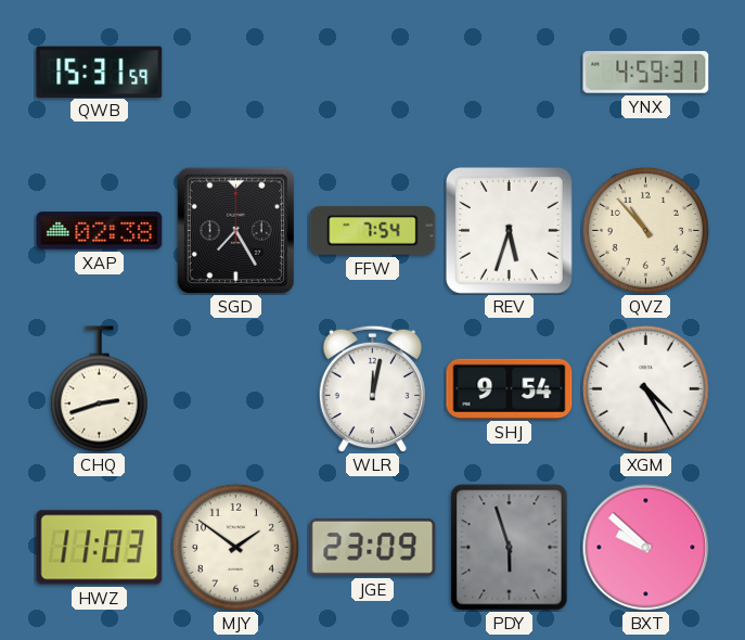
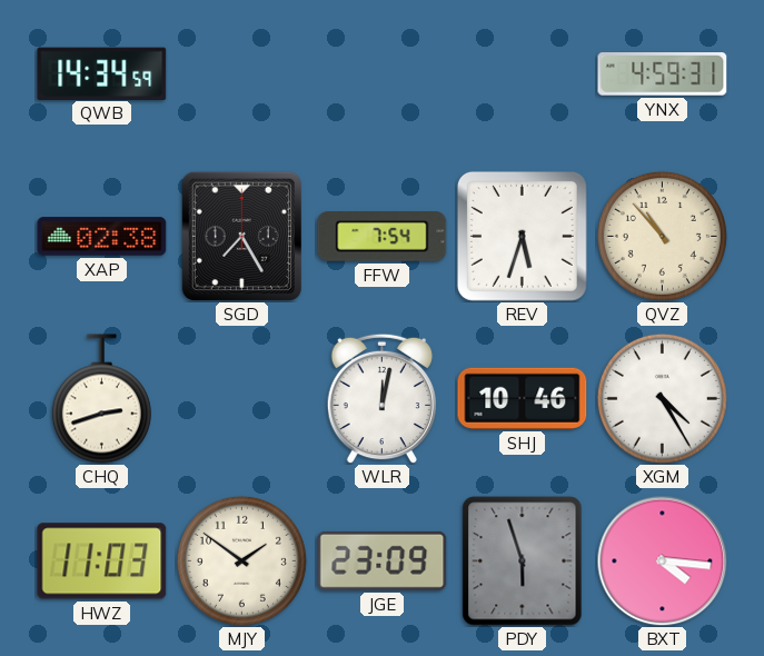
QWB: 15:31 -> 14:34 (102, 73)
SHJ: 9:54 -> 10:46 (523, 398)
BXT: 9:52 -> 4:16 (662, 560)
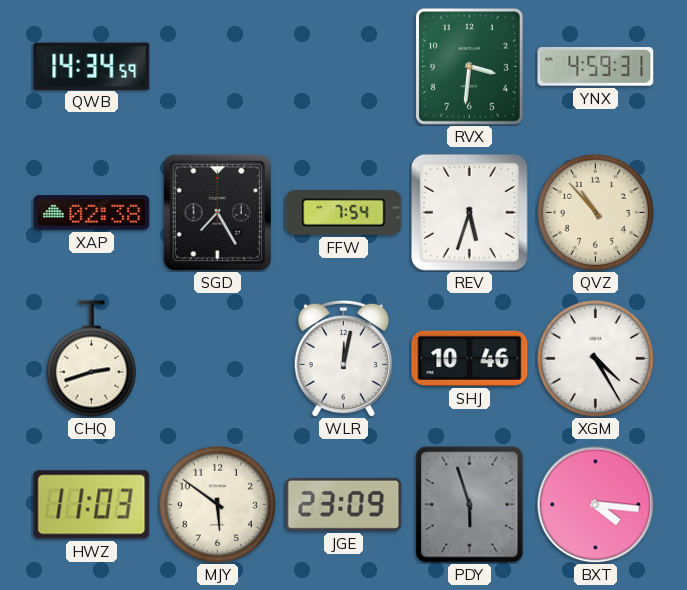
RVX: none -> 3:31 (469, 66)
MJY: 1:51 -> 5:51 (217, 504)
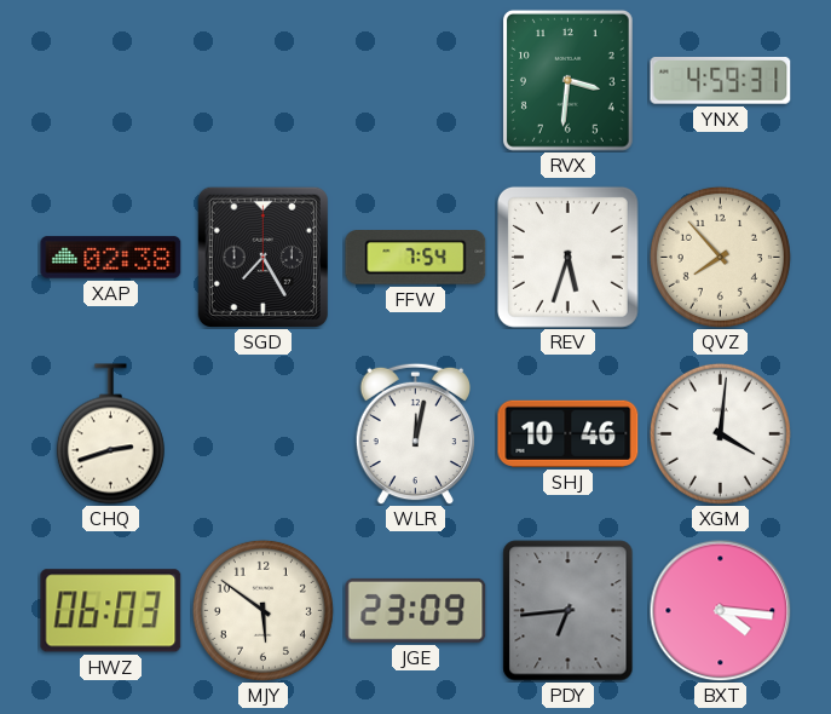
QWB: 14:34 -> none (92, 66)
QVZ: 10:53 -> 7:53 (720, 257)
XGM: 4:25 -> 4:01 (720, 433)
HWZ: 11:03 -> 06:03 (111, 611)
PDY: 5:57 -> 6:44 (569, 611)
